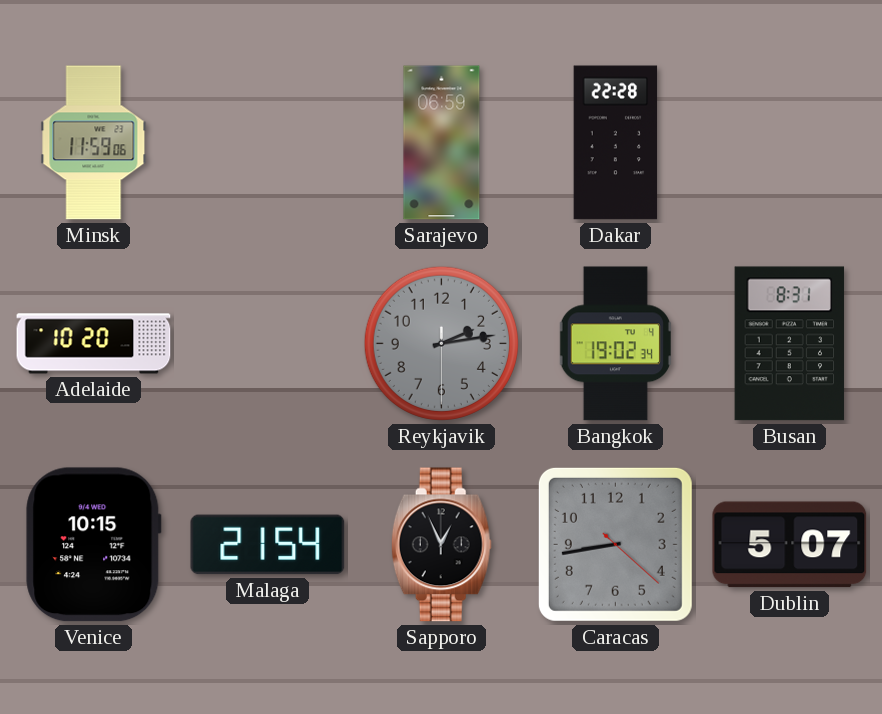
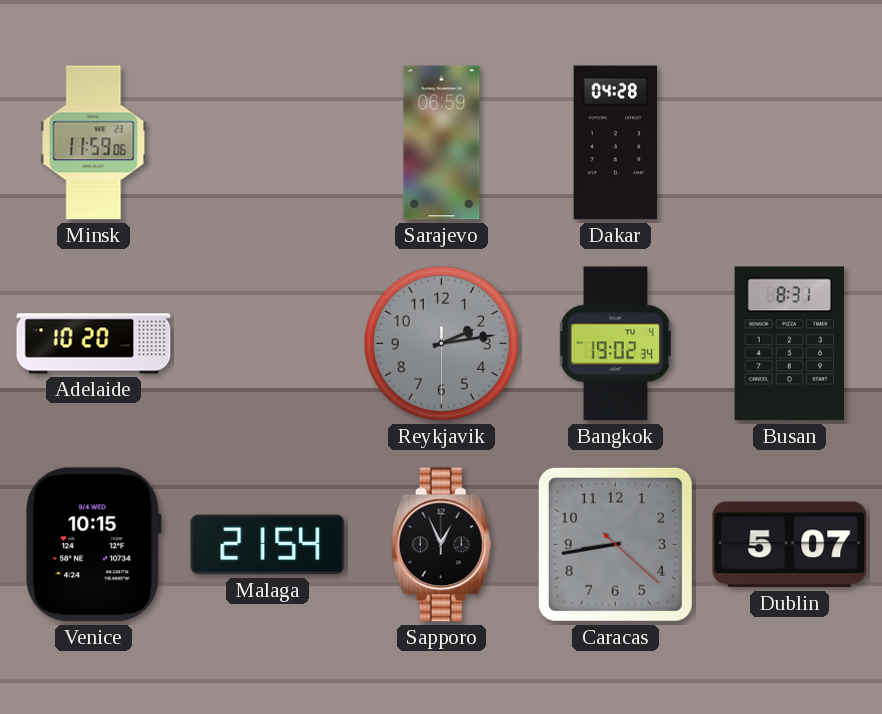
Dakar: 22:28 -> 04:28 (616, 143)
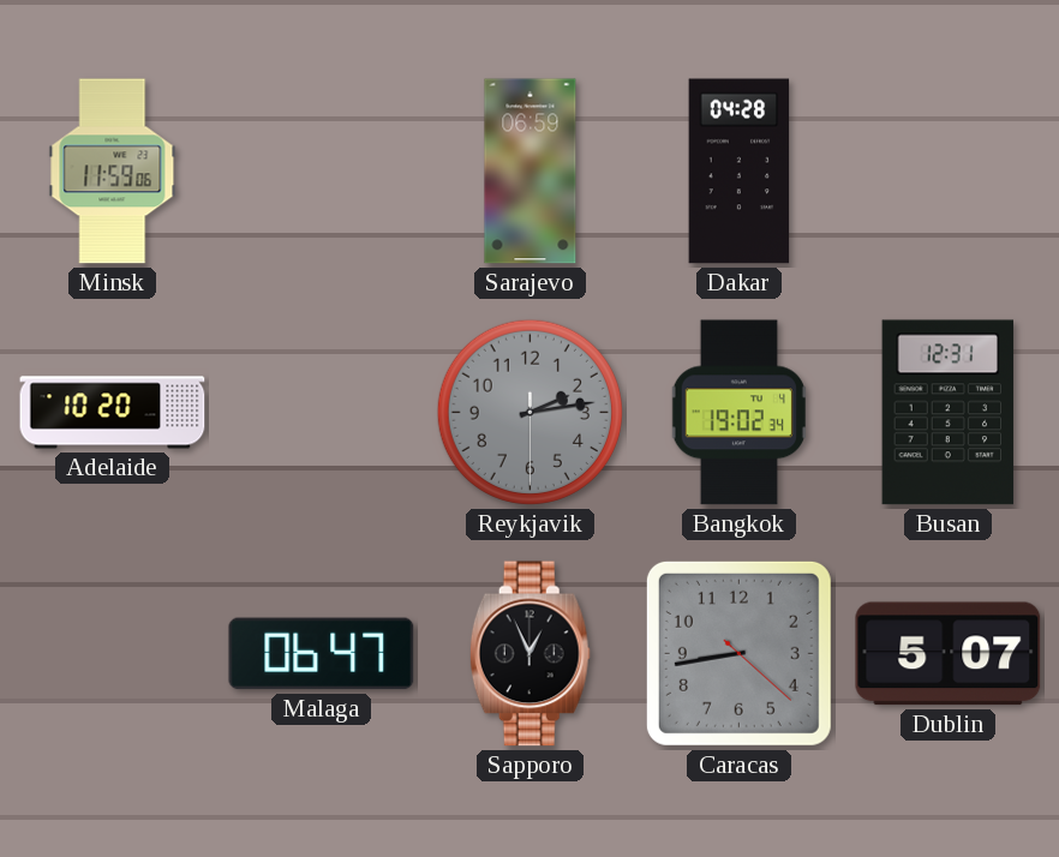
Busan: 8:31 -> 12:31 (949, 413)
Venice: 10:15 -> none (94, 545)
Malaga: 21:54 -> 06:47 (322, 654)
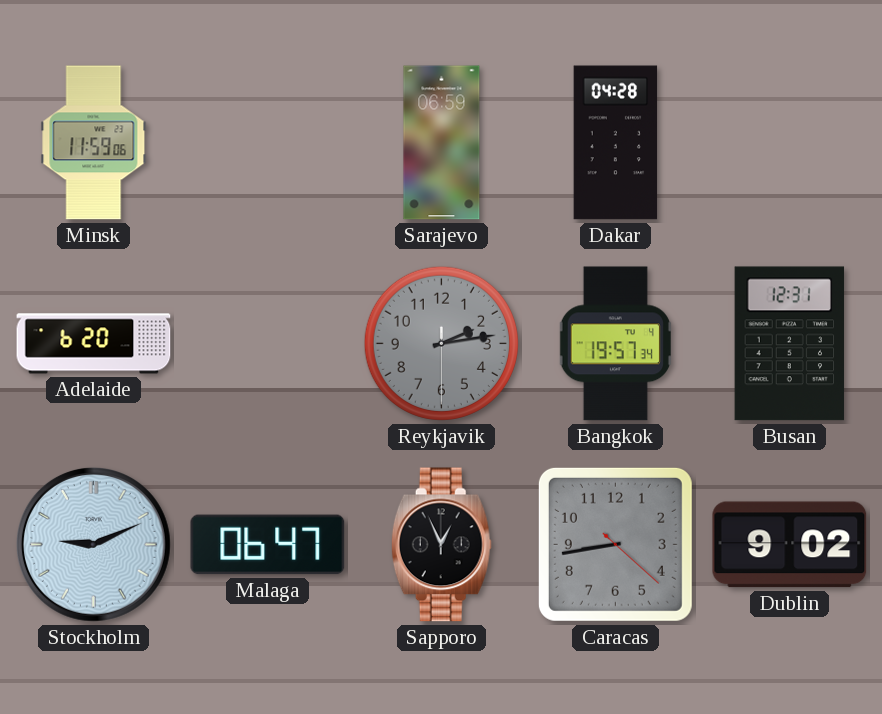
Adelaide: 10:20 -> 6:20 (94, 344)
Bangkok: 19:02 -> 19:57 (615, 344)
Stockholm: none -> 9:11 (93, 544)
Dublin: 5:07 -> 9:02 (790, 545)
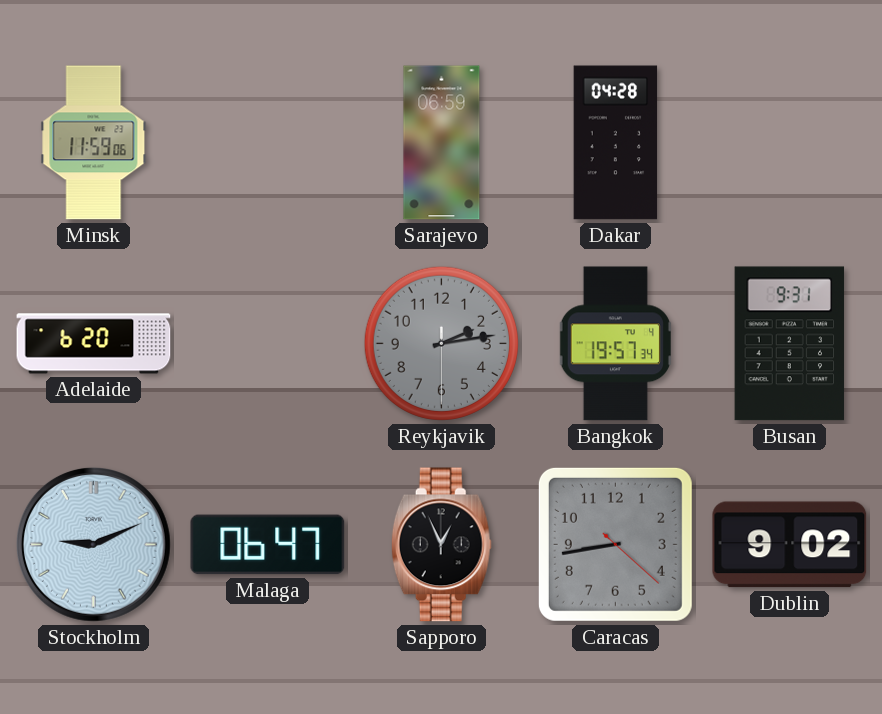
Busan: 12:31 -> 9:31 (790, 344)
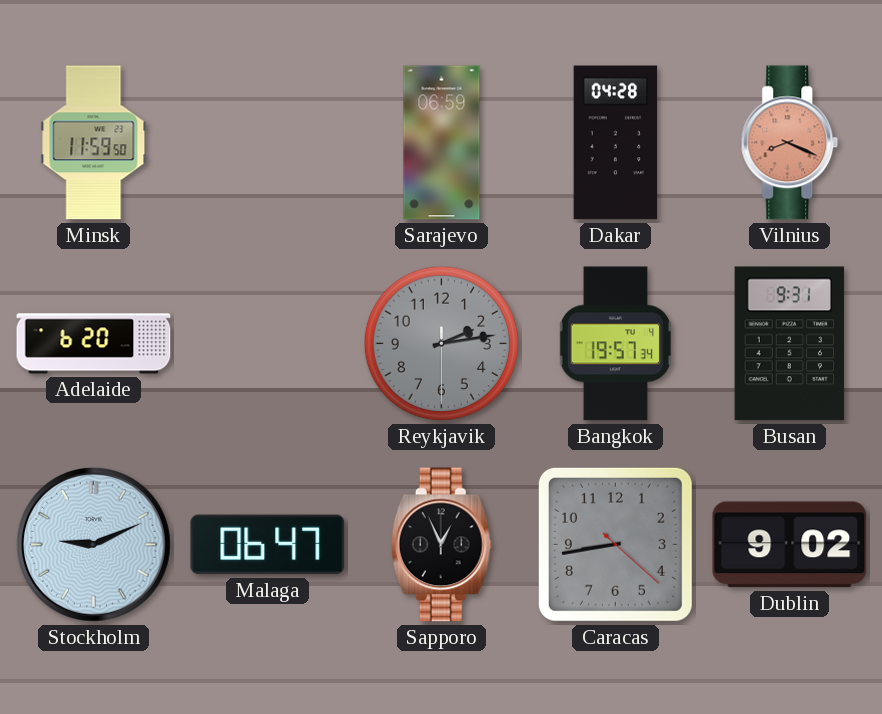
Minsk: 11:59:06 -> 11:59:50 (94, 143)
Vilnius: none -> 8:19 (790, 143)
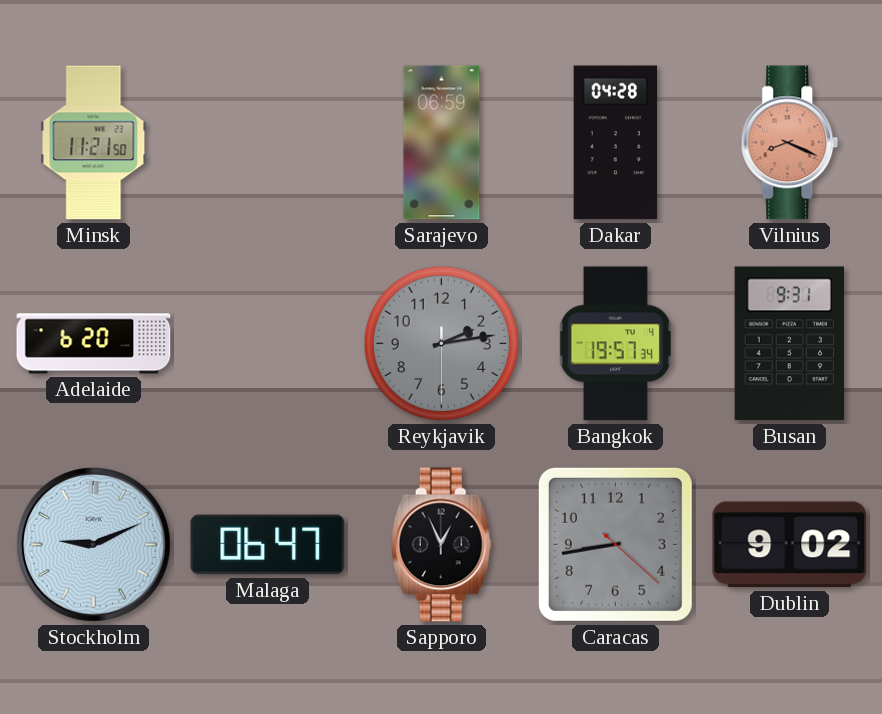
Minsk: 11:59 -> 11:21 (94, 143)
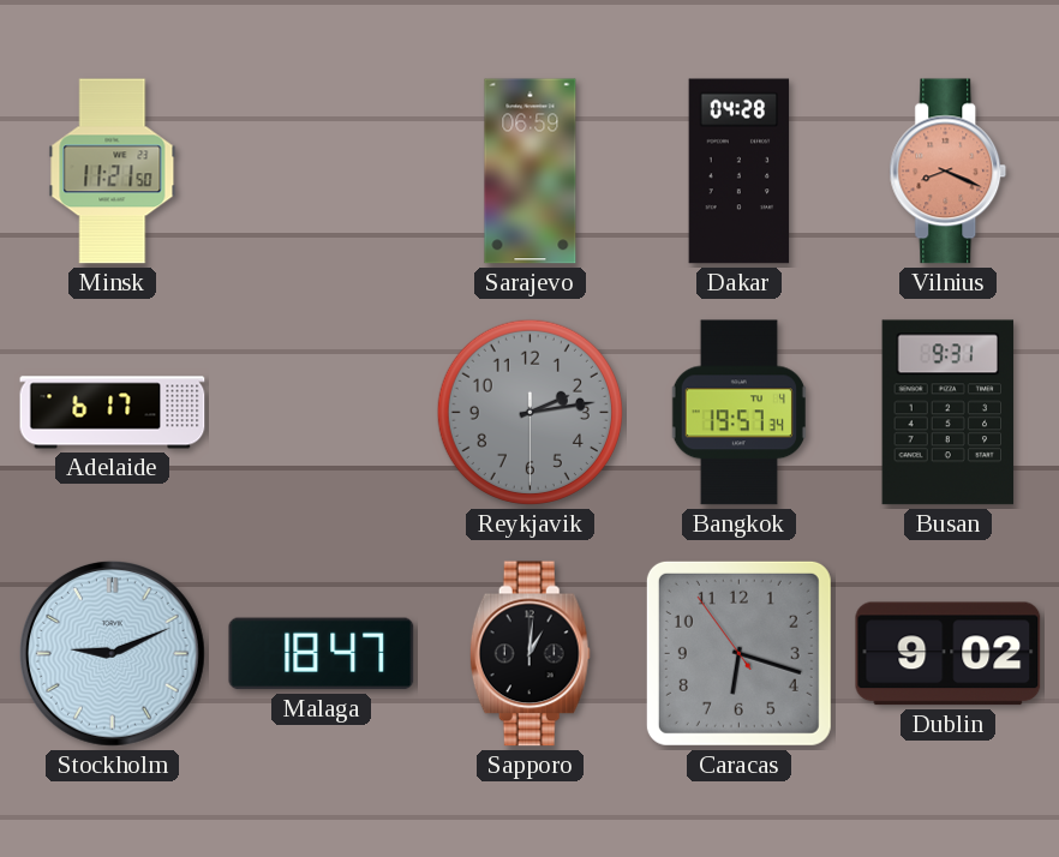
Adelaide: 6:20 -> 6:17 (113, 413)
Malaga: 06:47 -> 18:47 (322, 654)
Sapporo: 12:56 -> 1:01 (529, 654)
Caracas: 8:43 -> 6:17 (738, 653)
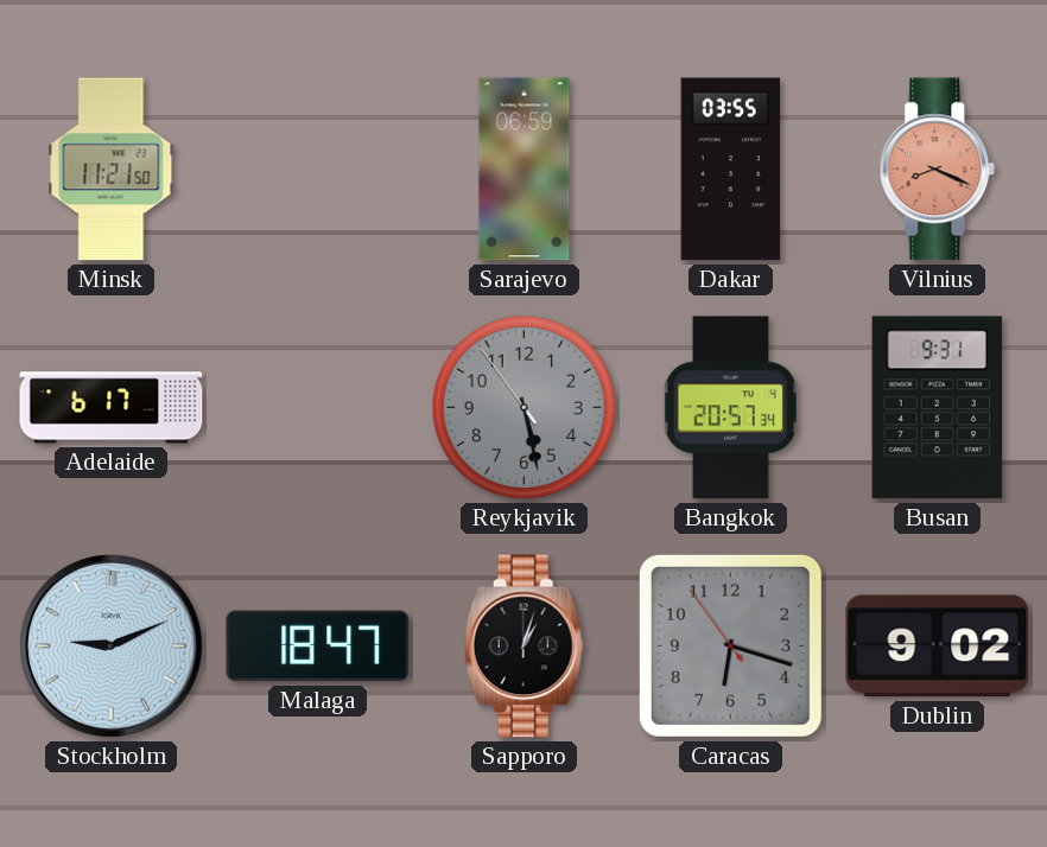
Dakar: 04:28 -> 03:55 (731, 170)
Reykjavik: 2:13 -> 5:27 (523, 407)
Bangkok: 19:57 -> 20:57 (730, 408)
Sapporo: 1:01 -> 1:03 (523, 647)
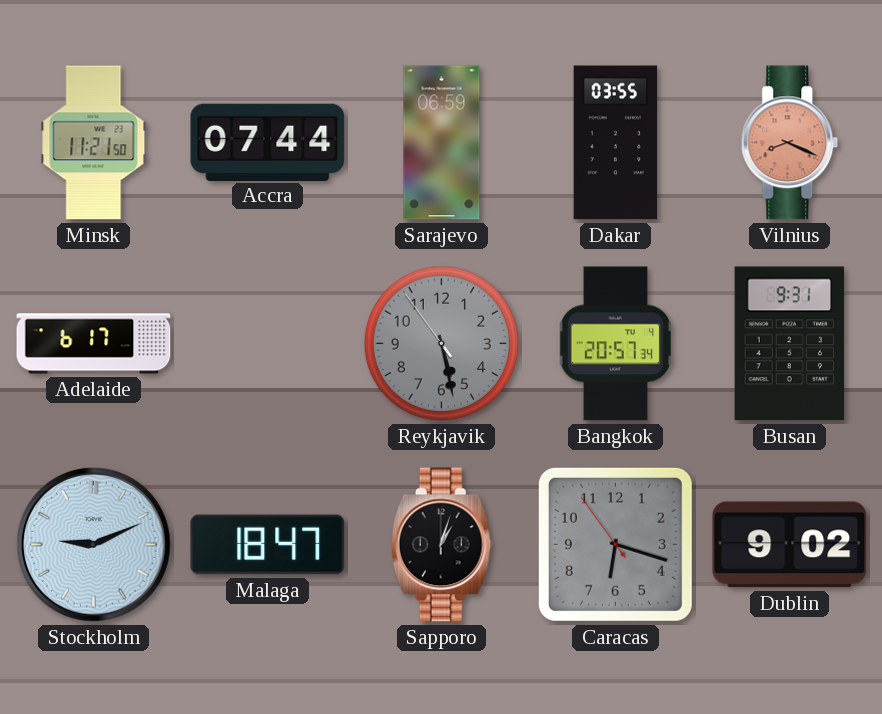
Accra: none -> 07:44 (268, 142)
